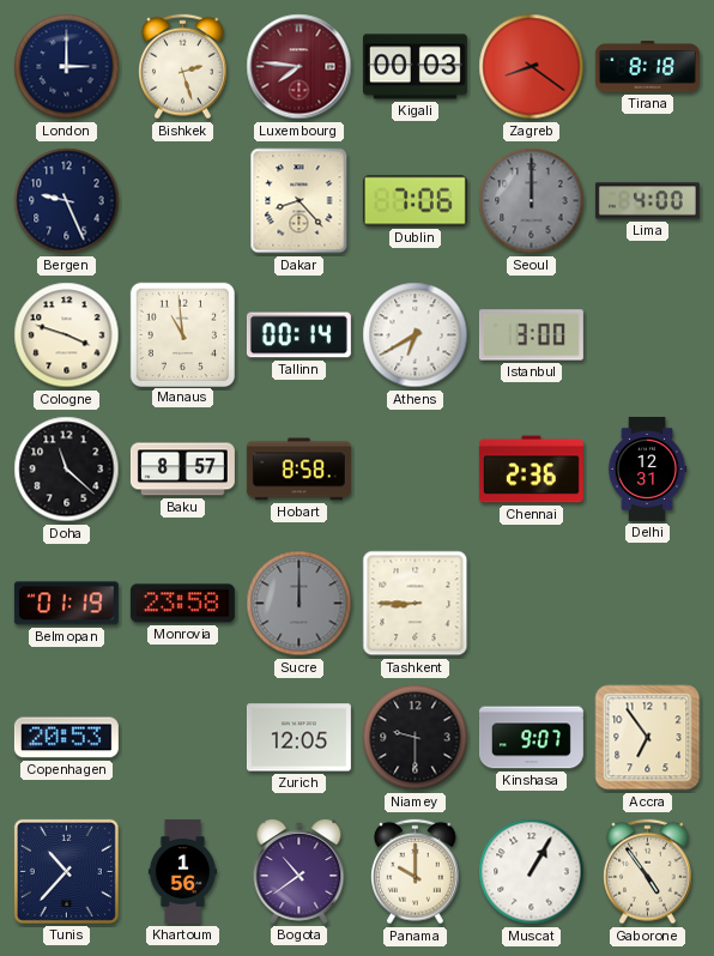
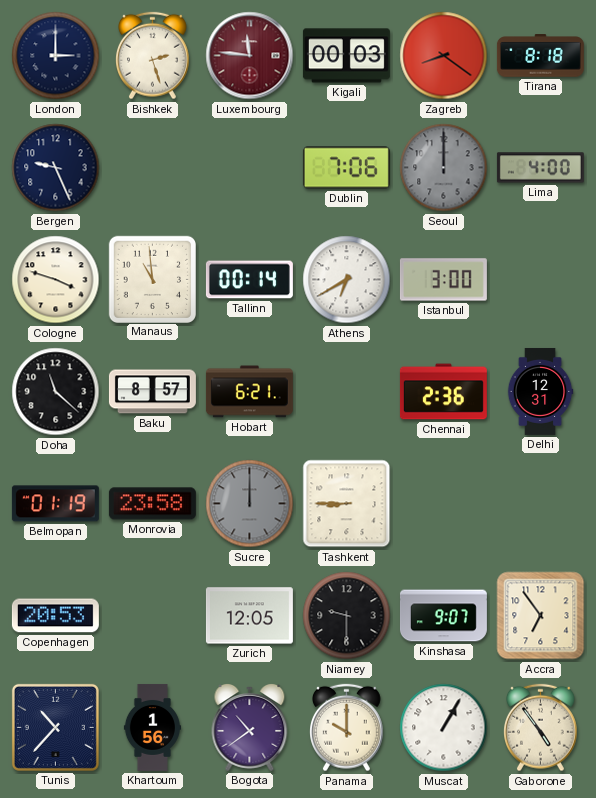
Luxembourg: 7:46 -> 11:46 (250, 56)
Dakar: 8:23 -> none (299, 201)
Hobart: 8:58 -> 6:21 (249, 392)
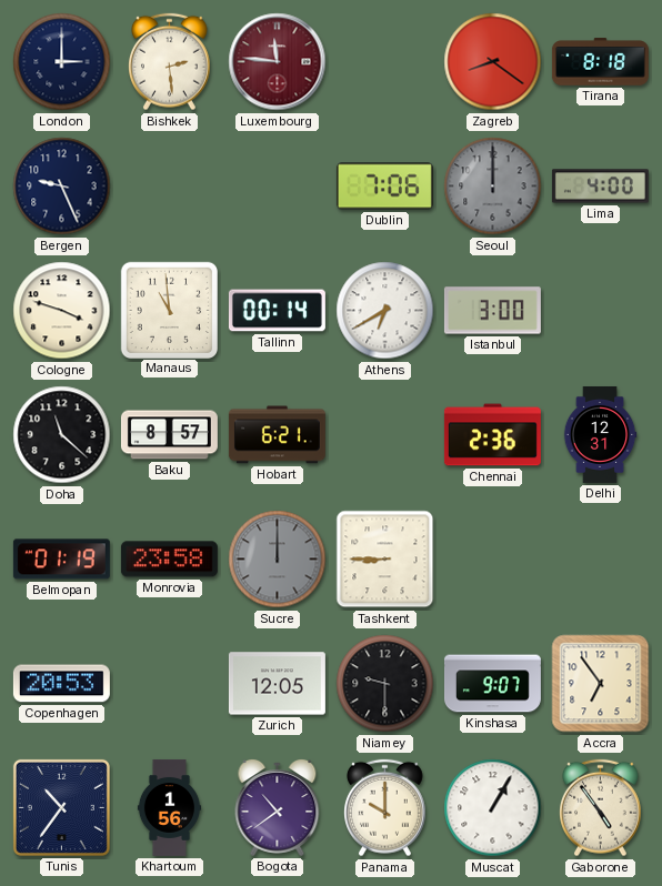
Bishkek: 2:27 -> 2:29 (170, 62)
Kigali: 00:03 -> none (346, 56)
Tunis: 10:37 -> 10:36 (61, 807)
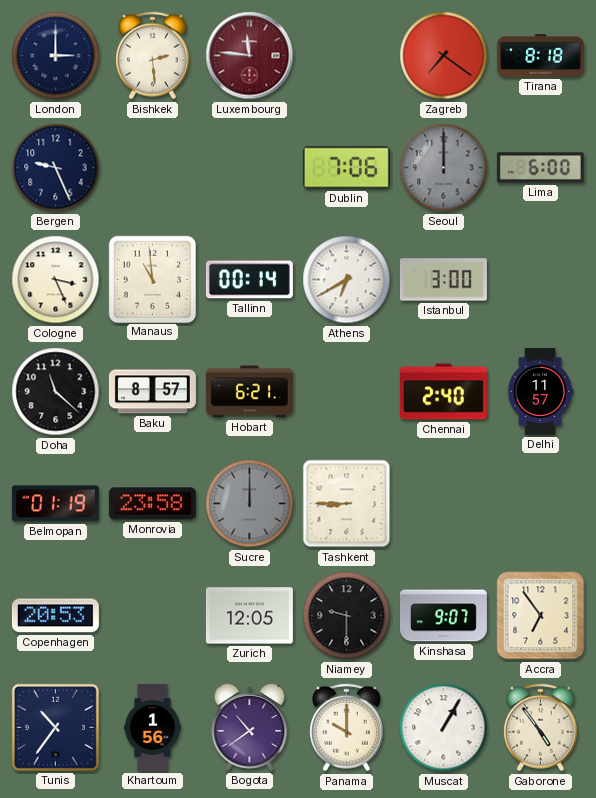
Zagreb: 8:21 -> 7:21 (444, 56)
Lima: 4:00 -> 6:00 (540, 168)
Cologne: 3:48 -> 3:26 (56, 280)
Chennai: 2:36 -> 2:40 (443, 392)
Delhi: 12:31 -> 11:57 (540, 391)
